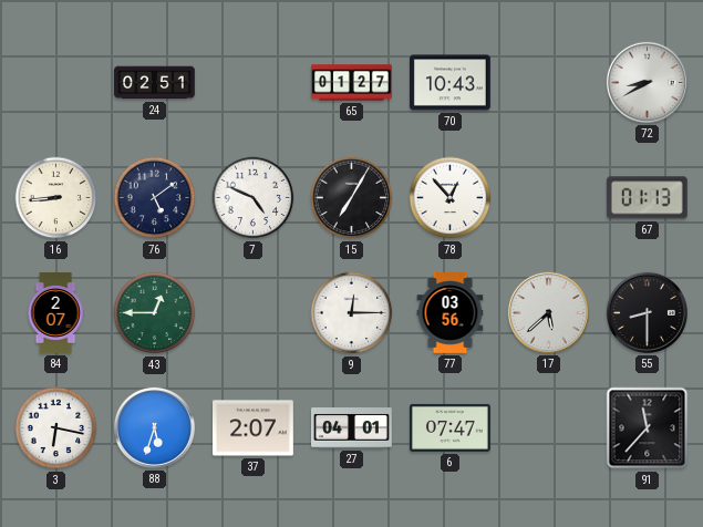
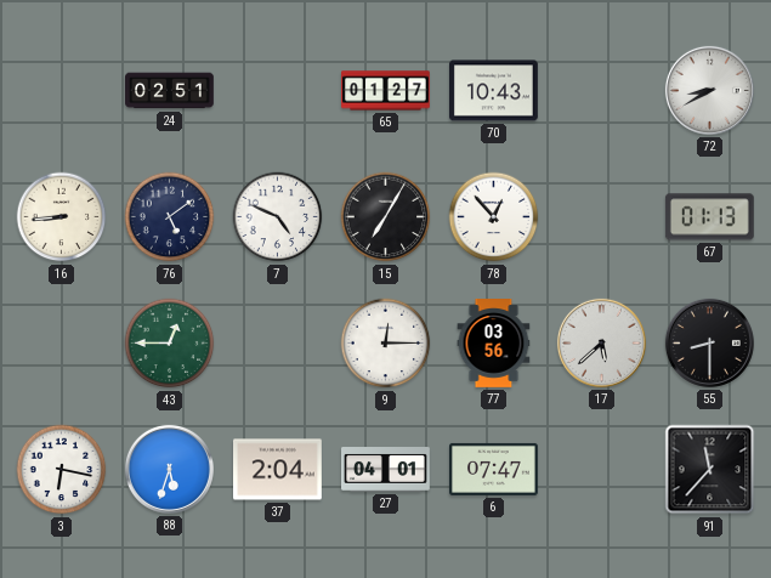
84: 2:07 -> none (55, 313)
37: 2:07 -> 2:04 (278, 470)
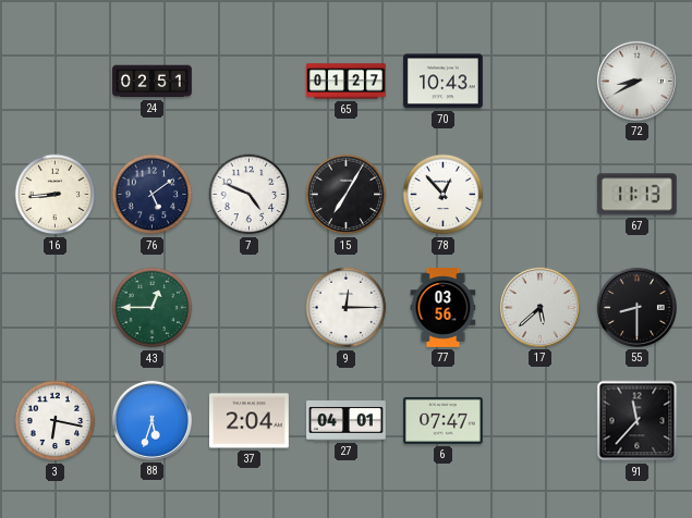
67: 01:13 -> 11:13 (636, 195)
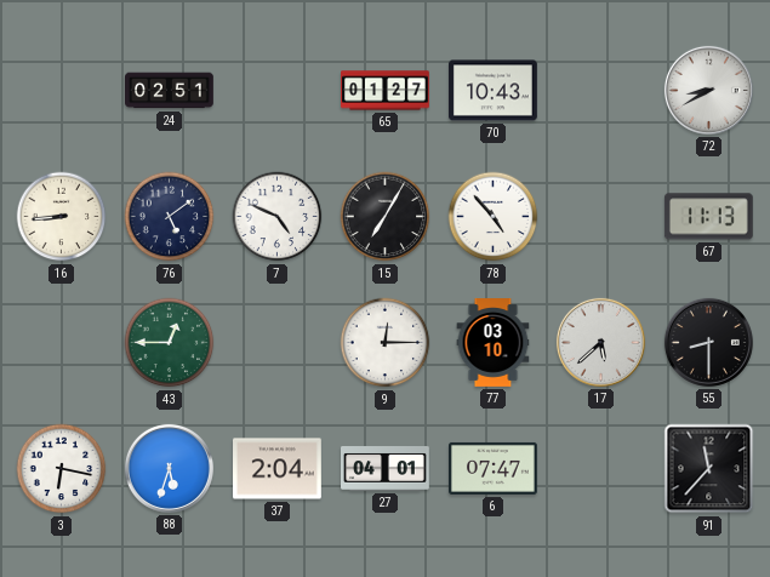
78: 12:53 -> 4:53 (494, 217)
77: 03:56 -> 03:10 (494, 343)
